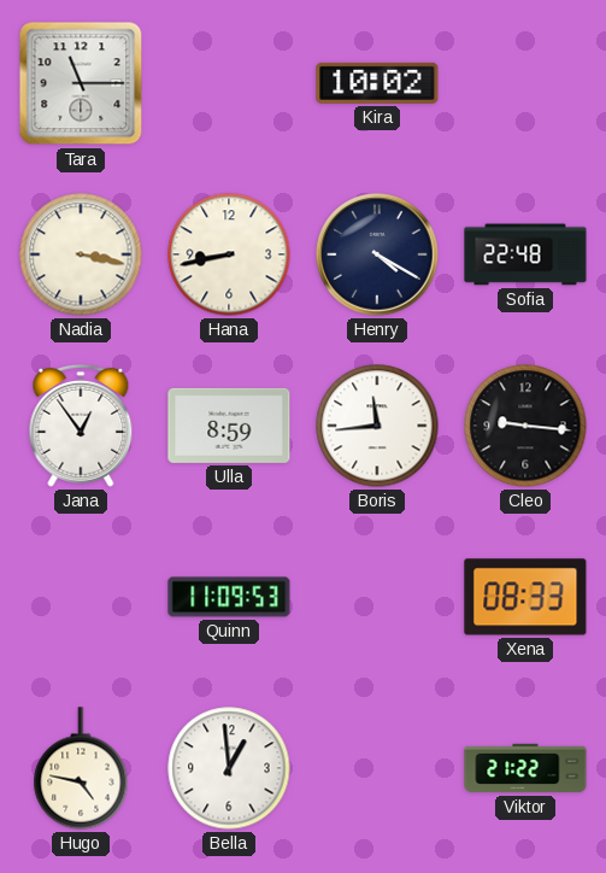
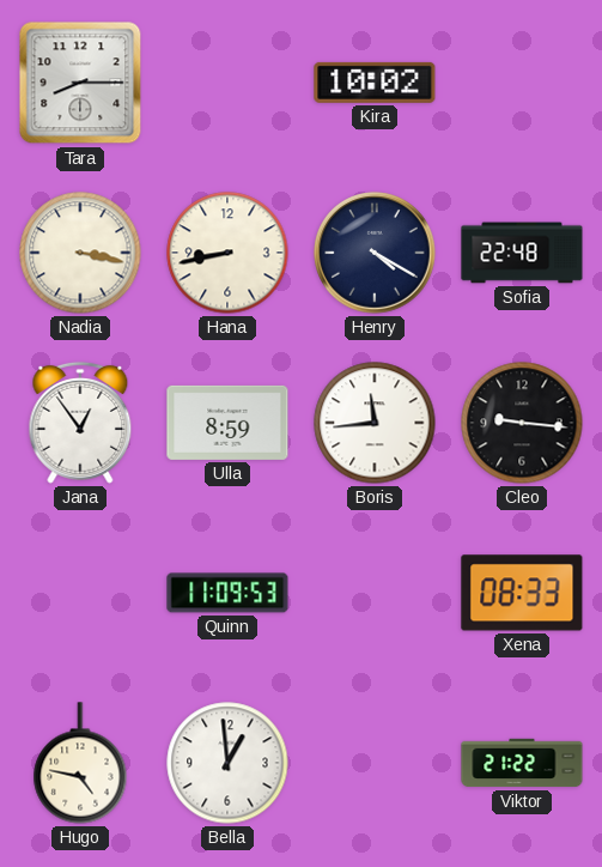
Tara: 11:15 -> 8:15 (80, 83)
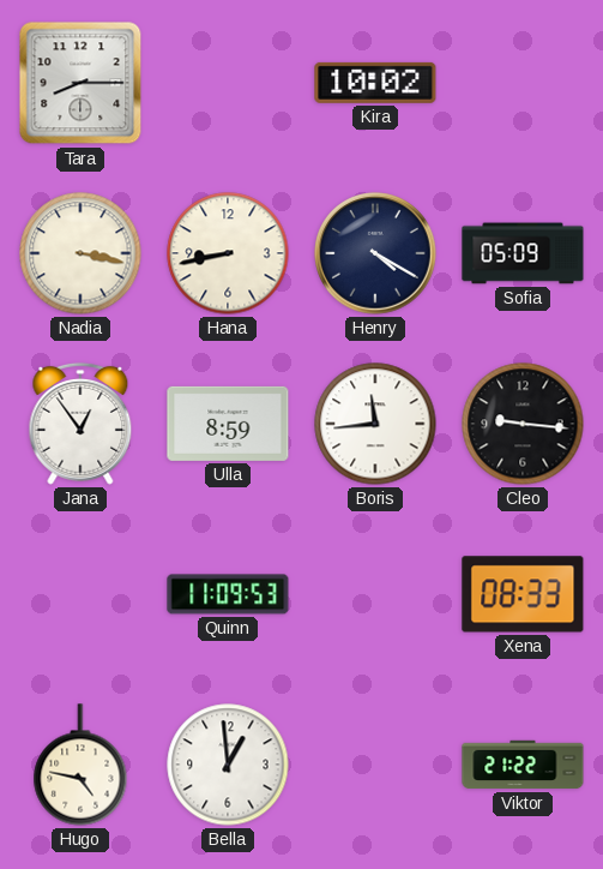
Sofia: 22:48 -> 05:09 (523, 253)
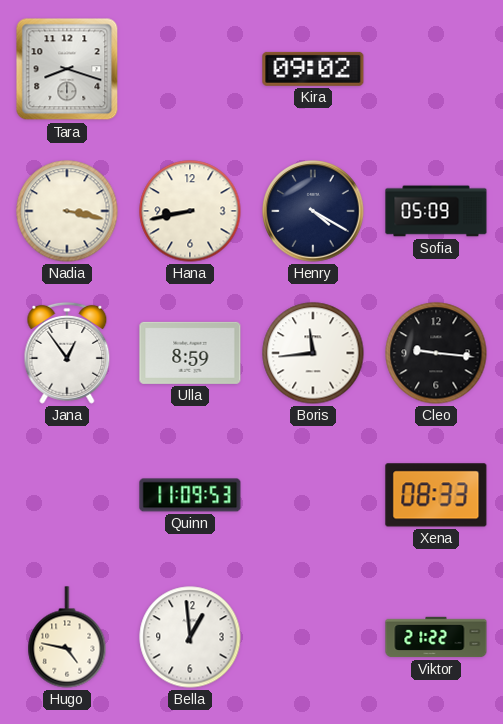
Tara: 8:15 -> 8:18 (67, 69)
Kira: 10:02 -> 09:02 (313, 69)
